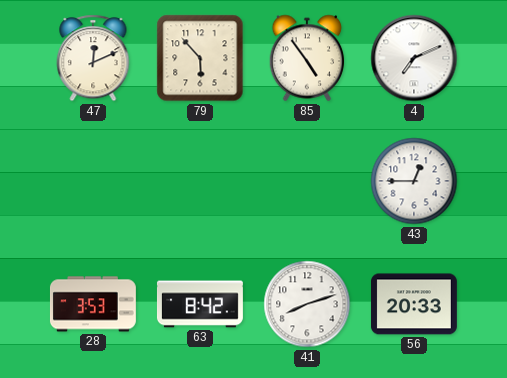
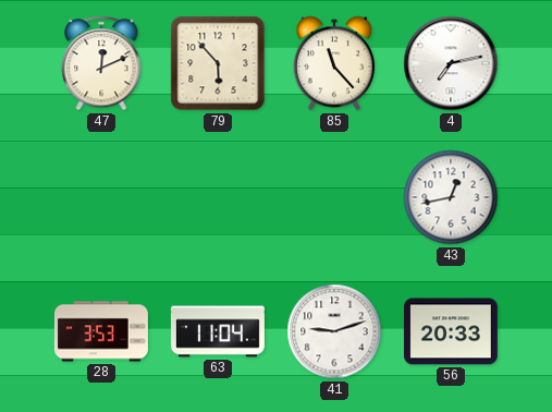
85: 4:54 -> 11:23 (334, 63)
4: 7:11 -> 7:13 (451, 63)
43: 12:45 -> 12:43 (451, 197)
63: 8:42 -> 11:04 (218, 331)
41: 8:12 -> 9:12 (334, 331)
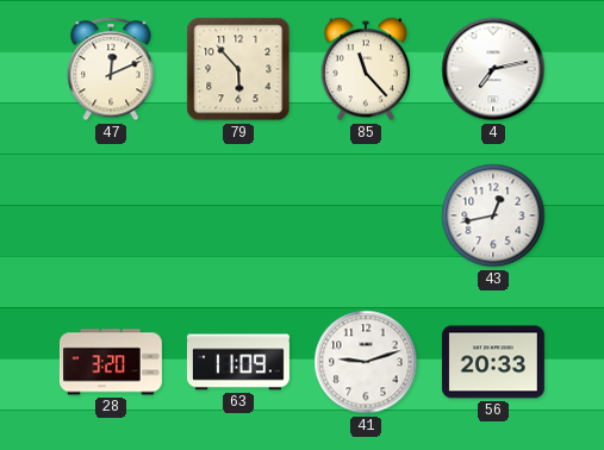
28: 3:53 -> 3:20 (111, 362)
63: 11:04 -> 11:09 (238, 362)
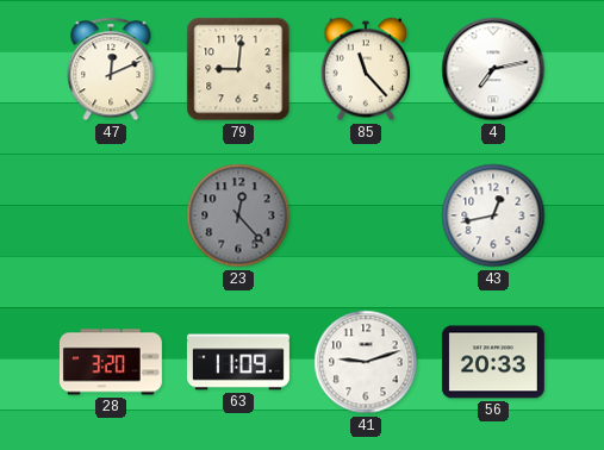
79: 5:53 -> 9:01 (238, 69)
23: none -> 12:23 (238, 215)
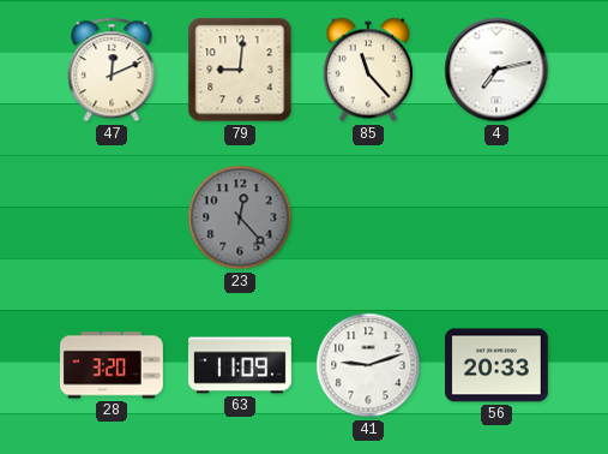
43: 12:43 -> none (493, 215)
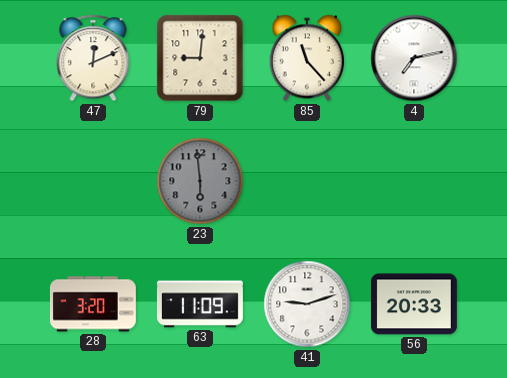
23: 12:23 -> 5:59 (200, 181)
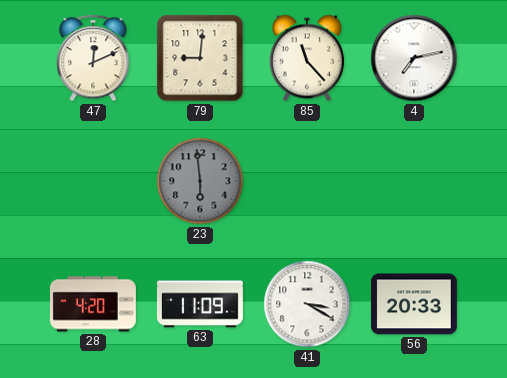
28: 3:20 -> 4:20 (93, 304)
41: 9:12 -> 3:20 (307, 304)
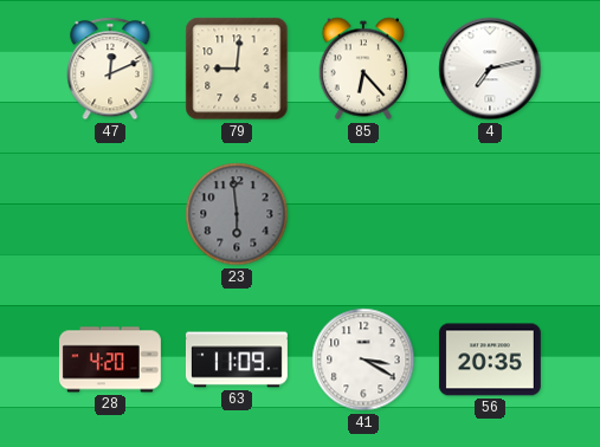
85: 11:23 -> 6:23 (363, 69)
56: 20:33 -> 20:35 (490, 359)
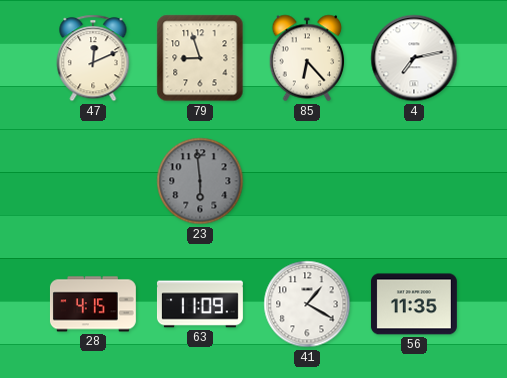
79: 9:01 -> 8:57 (200, 58)
28: 4:20 -> 4:15 (93, 304)
41: 3:20 -> 1:20 (307, 304)
56: 20:35 -> 11:35 (414, 304)
